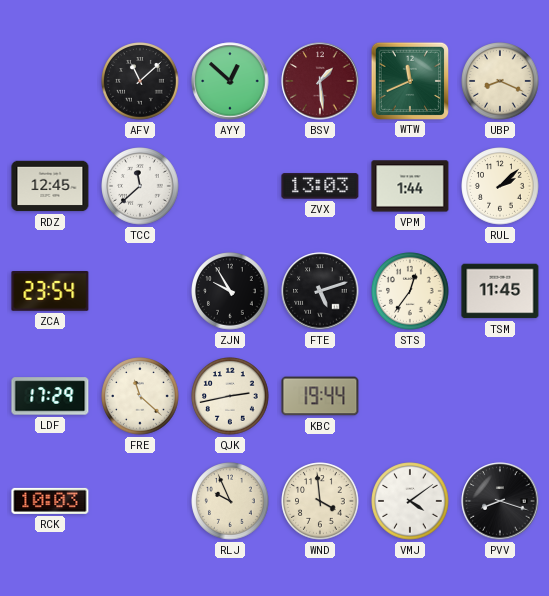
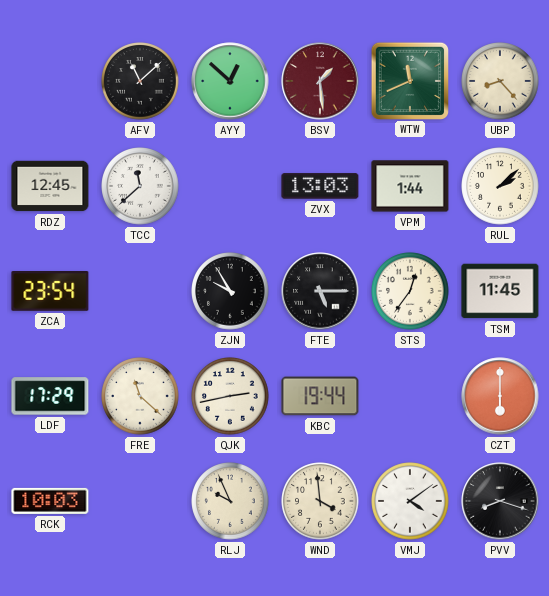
UBP: 8:19 -> 8:23 (500, 81)
FTE: 5:12 -> 5:15 (320, 291)
CZT: none -> 6:00 (500, 396)
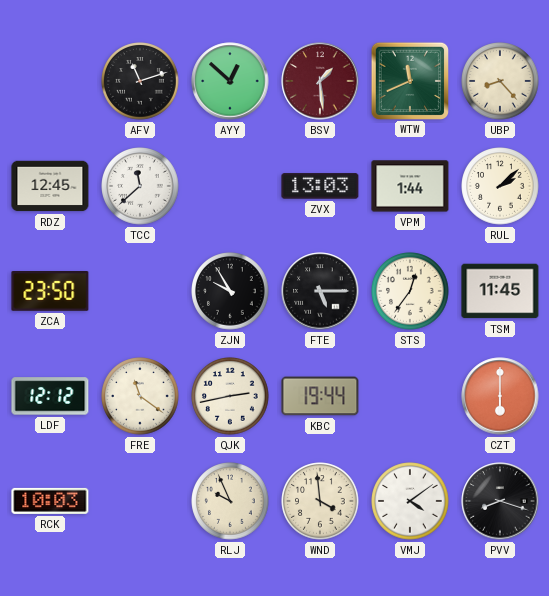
AFV: 11:08 -> 11:12 (140, 81)
ZCA: 23:54 -> 23:50 (50, 291)
LDF: 17:29 -> 12:12 (50, 396)
FRE: 11:22 -> 11:21 (140, 396)
